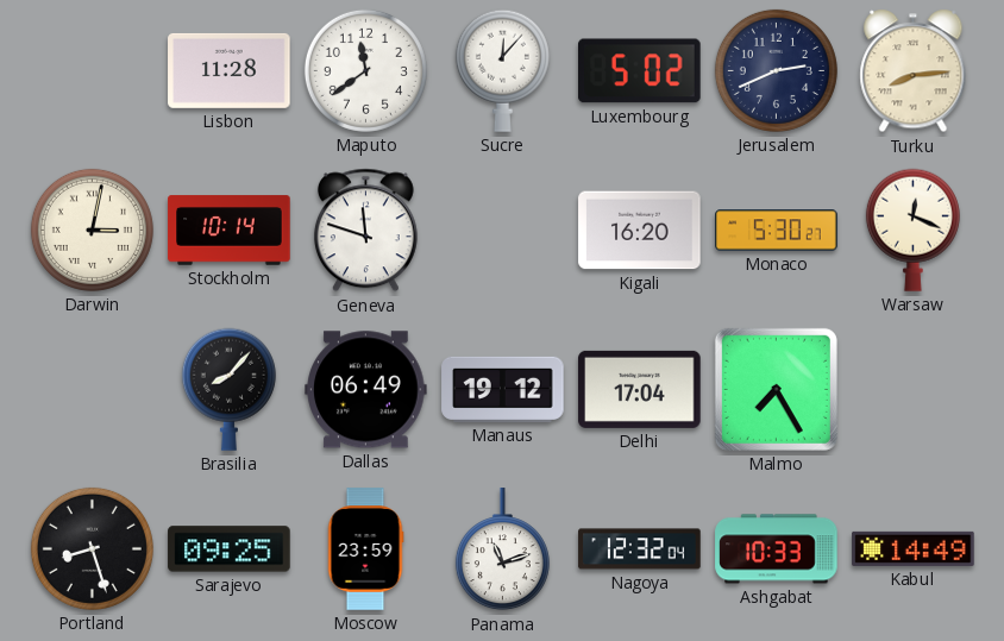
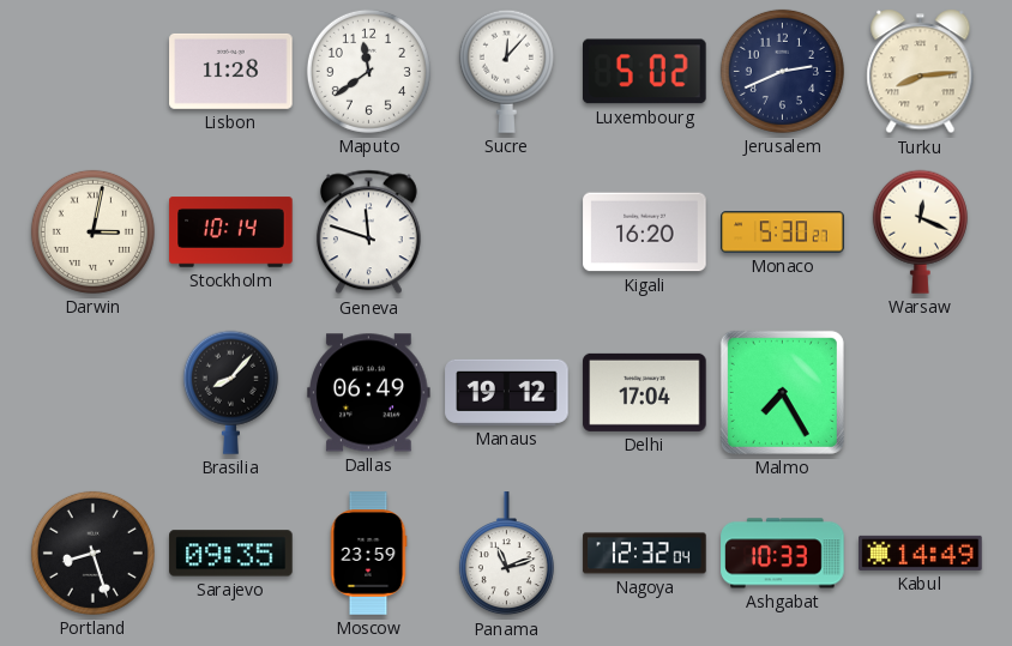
Sarajevo: 09:25 -> 09:35 (231, 554)
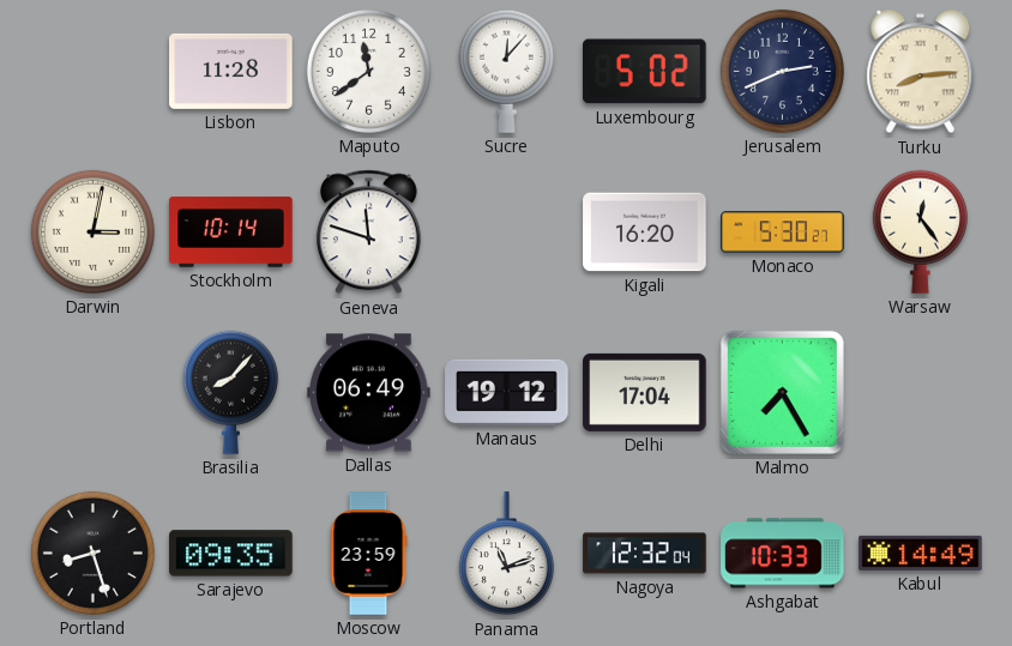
Warsaw: 12:19 -> 12:24 (920, 231)
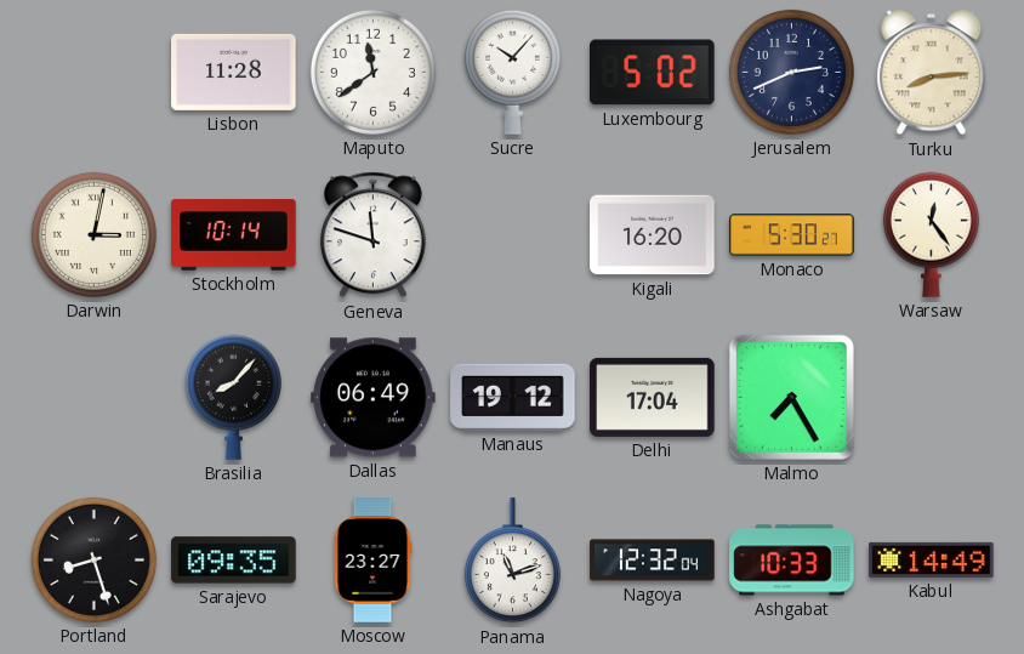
Sucre: 12:07 -> 10:07 (512, 72)
Moscow: 23:59 -> 23:27 (372, 561)
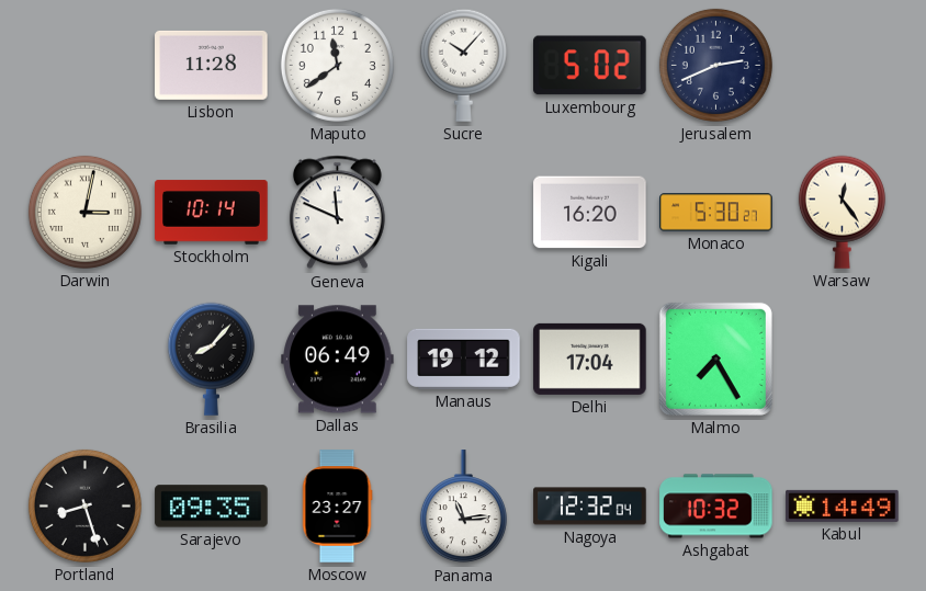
Turku: 8:14 -> none (932, 73)
Geneva: 11:48 -> 11:49 (337, 213)
Panama: 11:12 -> 11:14 (463, 507)
Ashgabat: 10:33 -> 10:32 (716, 507)
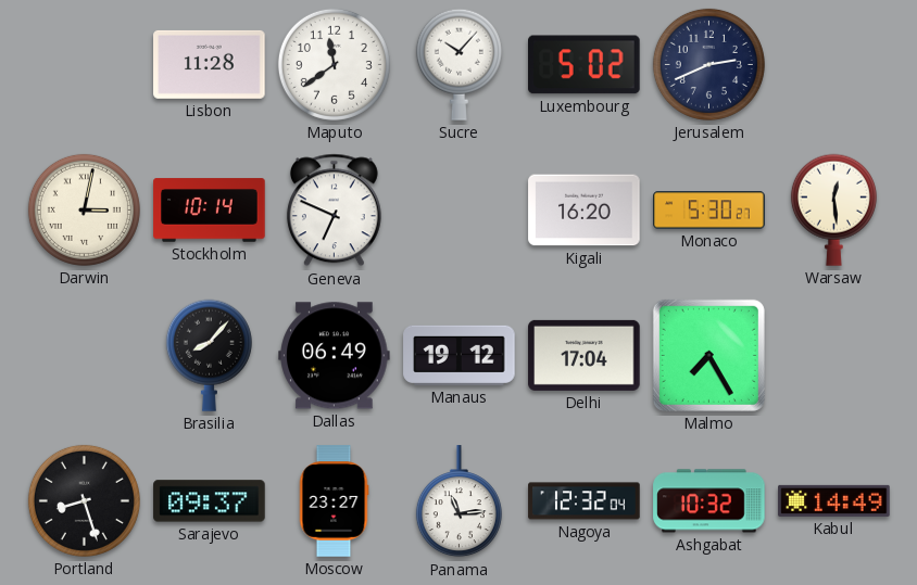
Geneva: 11:49 -> 6:49 (334, 211)
Warsaw: 12:24 -> 12:29 (833, 209)
Sarajevo: 09:35 -> 09:37 (210, 501)
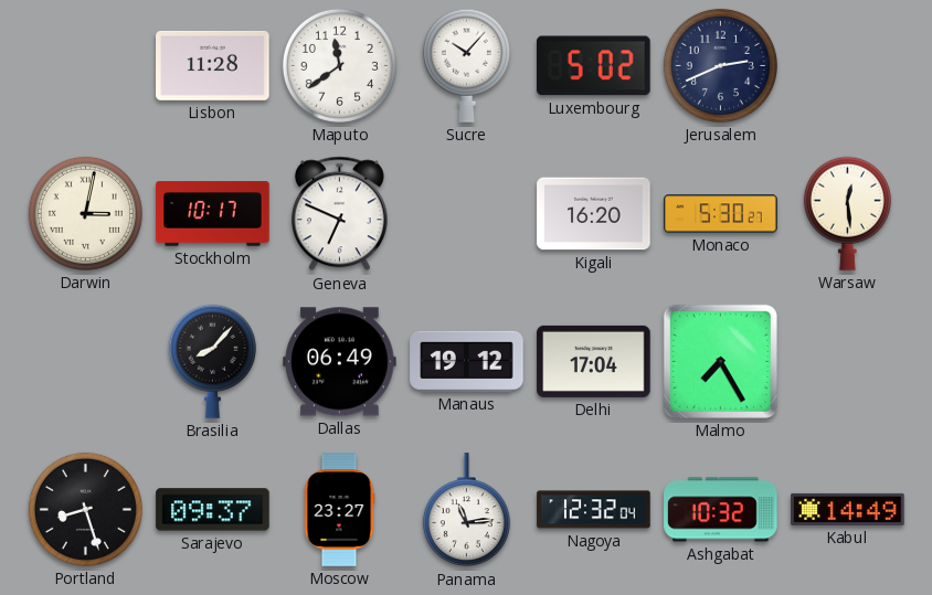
Stockholm: 10:14 -> 10:17 (213, 214)
